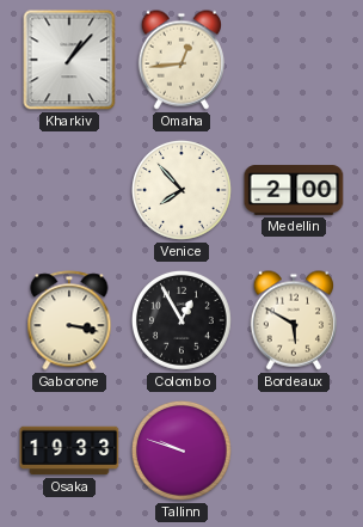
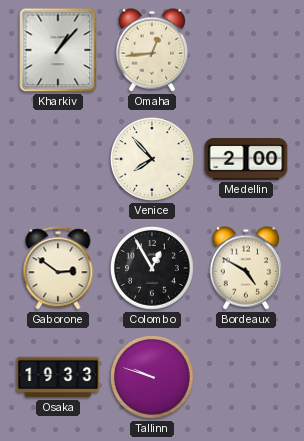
Gaborone: 3:17 -> 2:51 (58, 268)
Bordeaux: 5:50 -> 4:50 (245, 268)
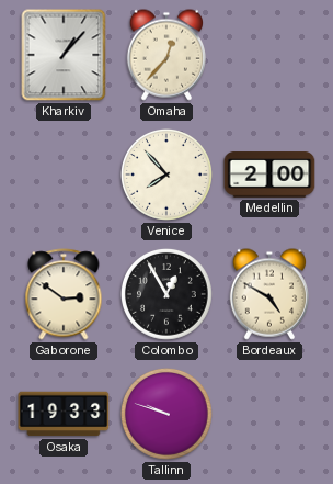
Omaha: 12:44 -> 12:37 (165, 55)
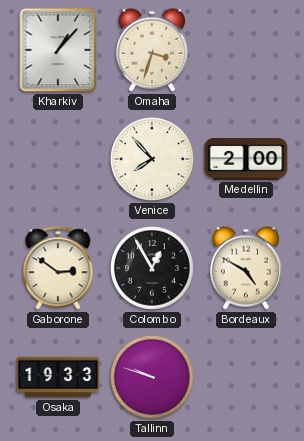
Omaha: 12:37 -> 3:33 (151, 50)
